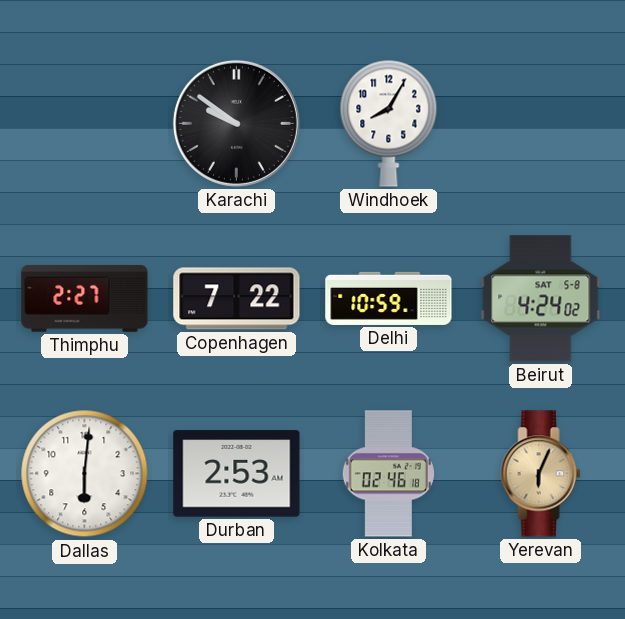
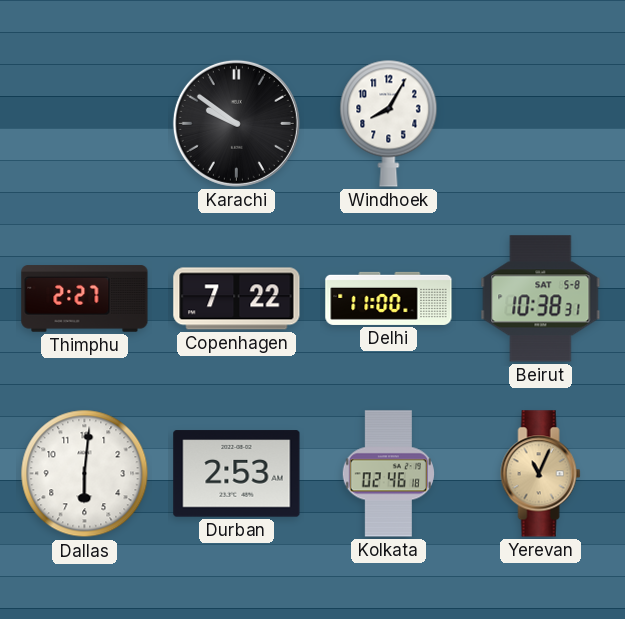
Delhi: 10:59 -> 11:00 (389, 298)
Beirut: 4:24 -> 10:38 (541, 299)
Yerevan: 6:04 -> 11:04 (541, 474)
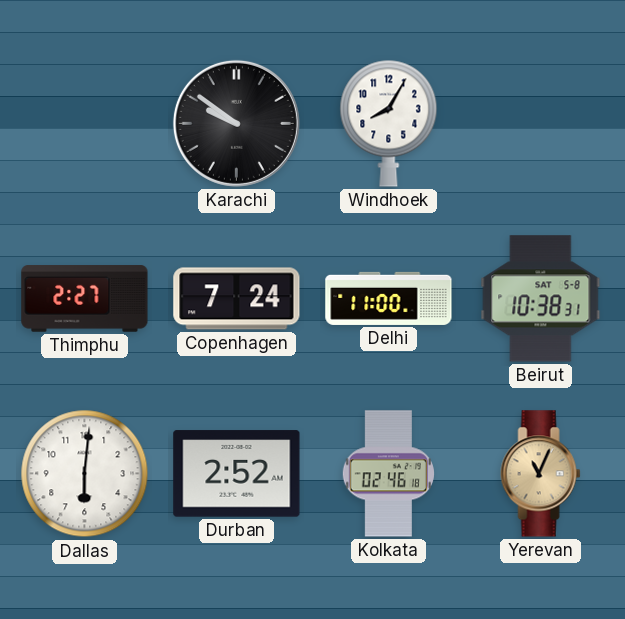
Copenhagen: 7:22 -> 7:24 (237, 299)
Durban: 2:53 -> 2:52 (237, 474)
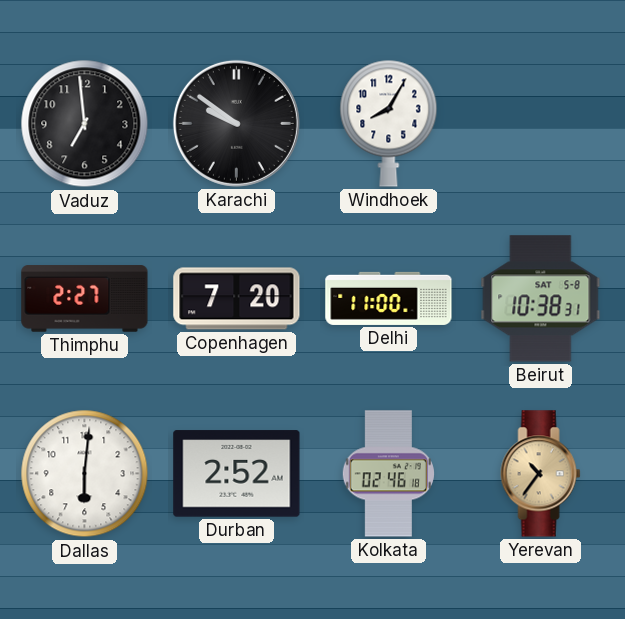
Vaduz: none -> 6:59 (85, 124)
Copenhagen: 7:24 -> 7:20 (237, 299)
Yerevan: 11:04 -> 10:36 (541, 474)
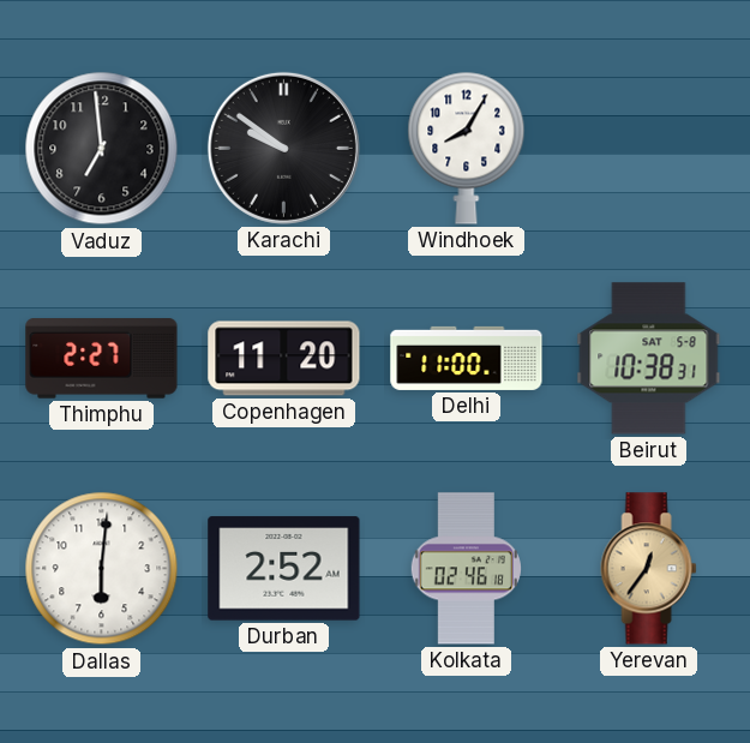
Copenhagen: 7:20 -> 11:20 (284, 359)
Yerevan: 10:36 -> 12:36 (649, 569)
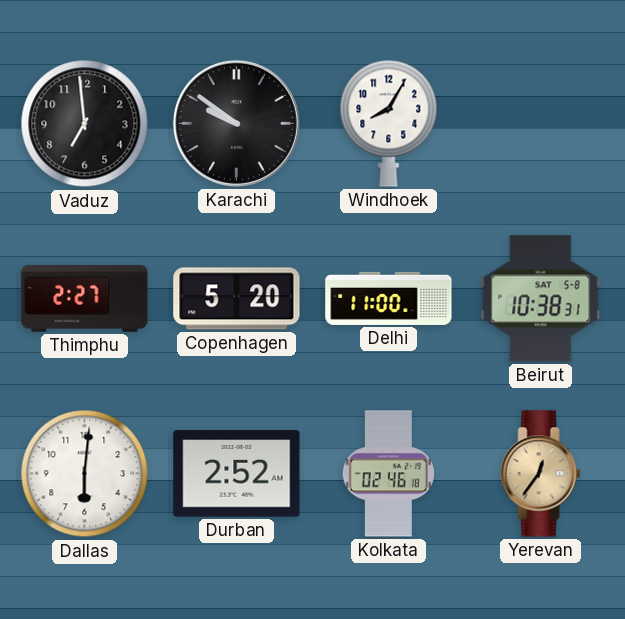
Copenhagen: 11:20 -> 5:20 (237, 299)
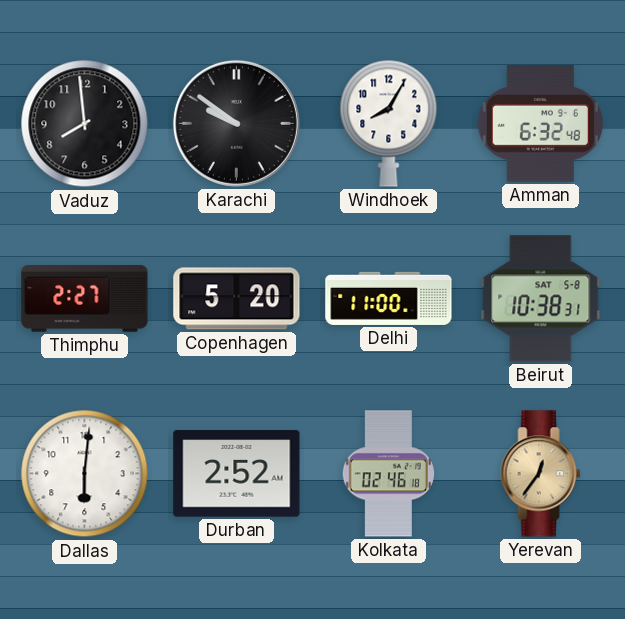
Vaduz: 6:59 -> 7:59 (85, 124)
Amman: none -> 6:32 (540, 124)
